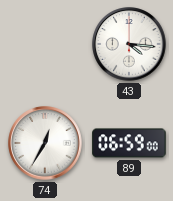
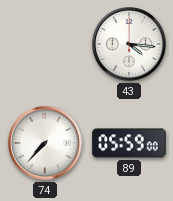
74: 12:35 -> 7:37 (45, 143)
89: 06:59 -> 05:59 (129, 143)
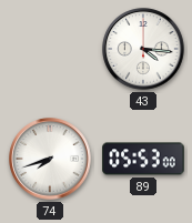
74: 7:37 -> 7:42 (50, 159)
89: 05:59 -> 05:53 (143, 159)
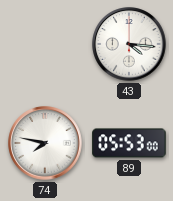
74: 7:42 -> 7:47 (45, 143)
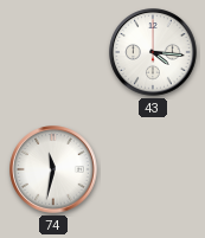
74: 7:47 -> 11:32 (53, 169)
89: 05:53 -> none (129, 143)
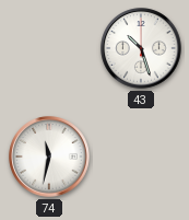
43: 4:16 -> 10:27 (141, 48)
